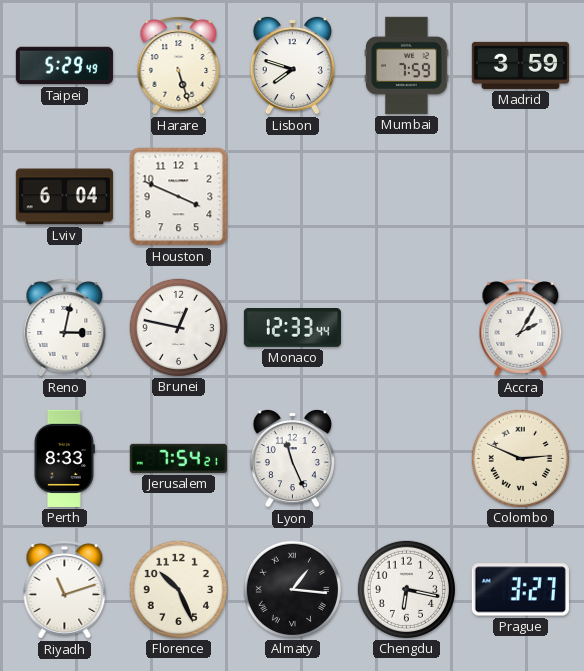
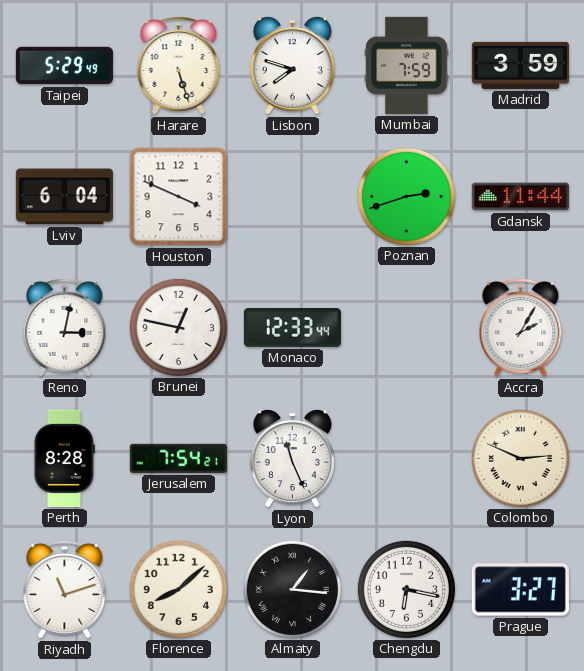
Poznan: none -> 2:42 (406, 196)
Gdansk: none -> 11:44 (520, 197)
Perth: 8:33 -> 8:28 (64, 458)
Florence: 10:26 -> 8:08 (178, 589)
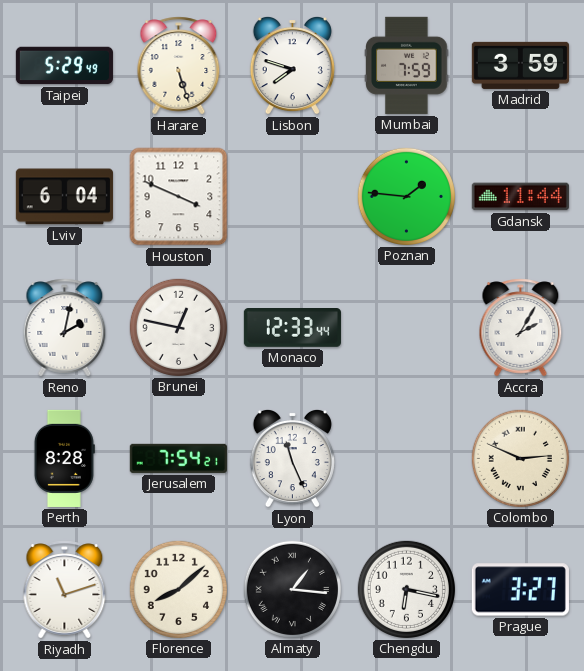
Poznan: 2:42 -> 1:46 (406, 196)
Reno: 3:02 -> 2:02 (65, 328)
